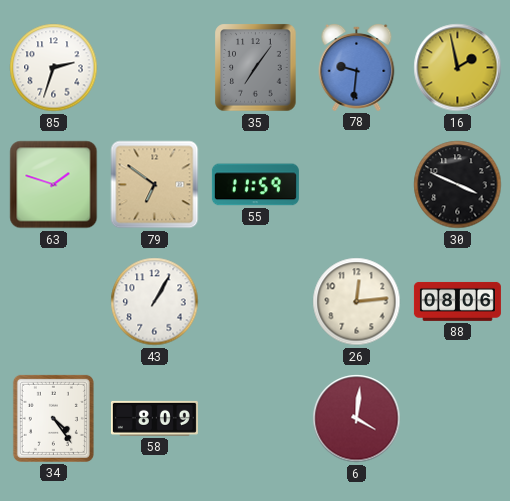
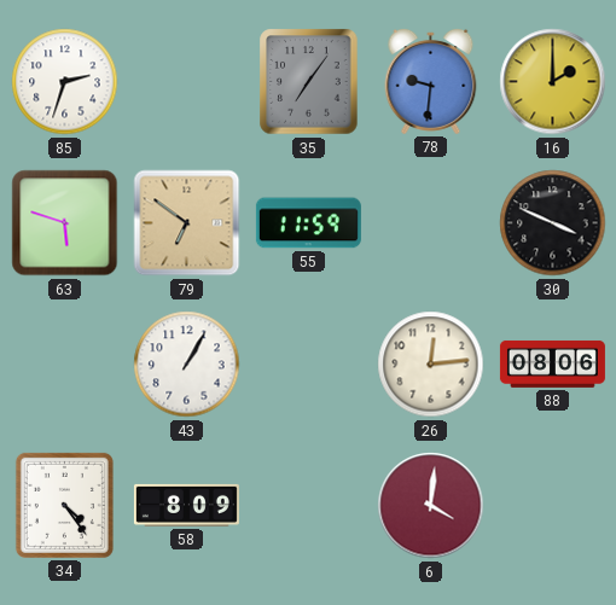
16: 1:58 -> 2:00 (553, 82)
63: 1:48 -> 5:48 (65, 223)
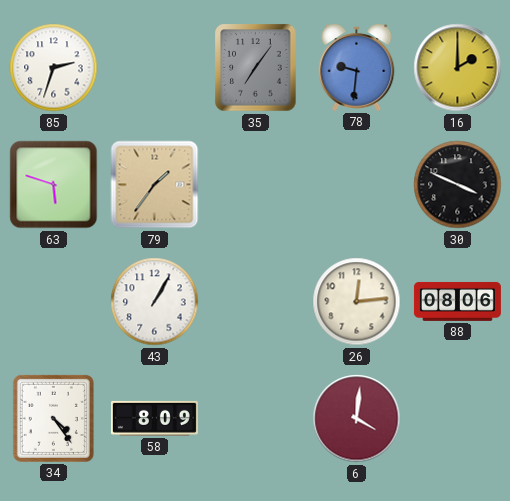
79: 6:51 -> 1:36 (155, 185)
55: 11:59 -> none (308, 223)
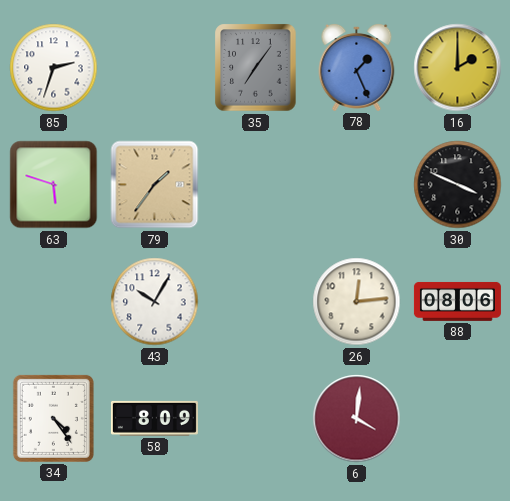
78: 9:31 -> 1:26 (357, 67)
43: 1:05 -> 10:05 (155, 302)
